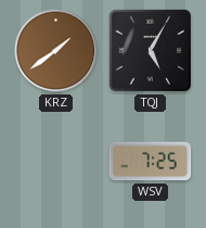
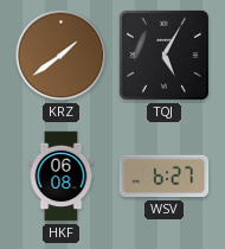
HKF: none -> 06:08 (62, 177)
WSV: 7:25 -> 6:27 (165, 177)
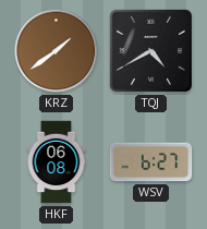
TQJ: 5:05 -> 4:40 (150, 50)
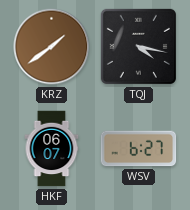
TQJ: 4:40 -> 4:17 (138, 46)
HKF: 06:08 -> 06:07 (52, 149)
